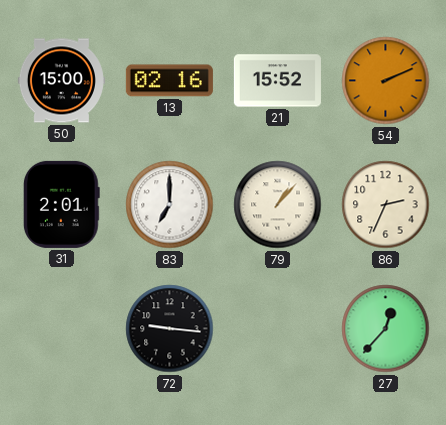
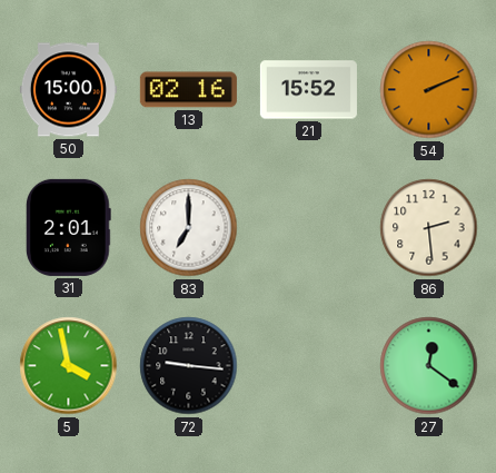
79: 1:07 -> none (278, 205)
86: 2:34 -> 2:29 (429, 228)
5: none -> 3:58 (69, 366)
27: 12:37 -> 12:21 (429, 366)
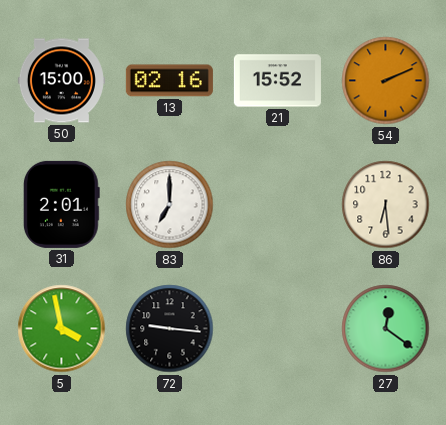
86: 2:29 -> 6:29 (386, 205)
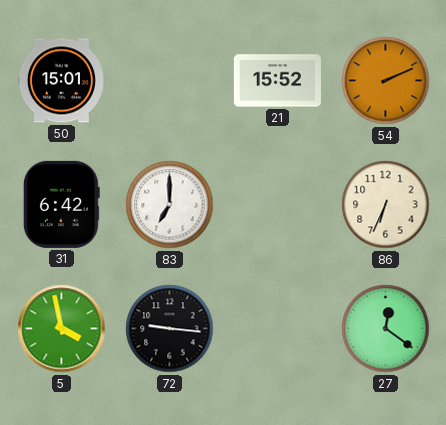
50: 15:00 -> 15:01 (61, 81)
13: 02:16 -> none (169, 81)
31: 2:01 -> 6:42 (62, 204)
86: 6:29 -> 6:34 (386, 205)
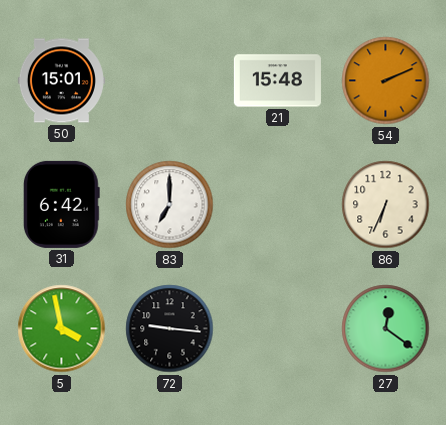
21: 15:52 -> 15:48 (277, 81)
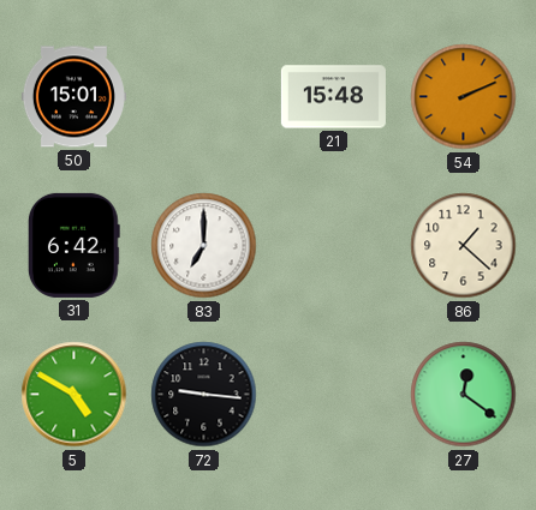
86: 6:34 -> 1:22 (464, 246)
5: 3:58 -> 4:50 (75, 395)
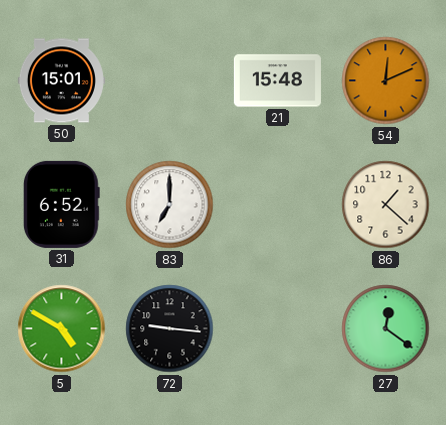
54: 2:11 -> 12:11 (386, 81)
31: 6:42 -> 6:52 (62, 204)
